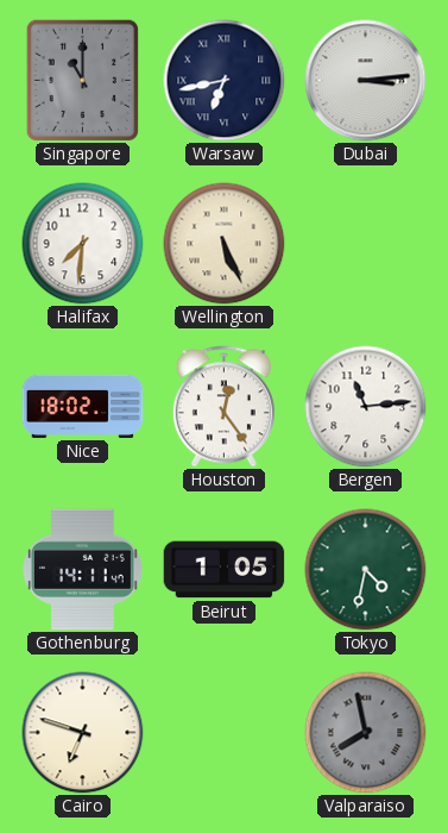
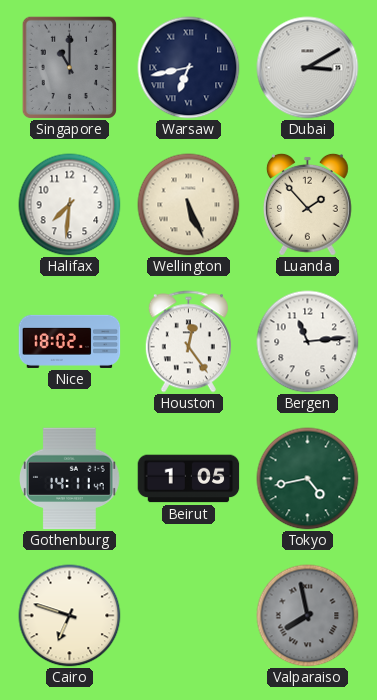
Dubai: 3:14 -> 3:10 (308, 68)
Luanda: none -> 1:53 (307, 204)
Tokyo: 4:32 -> 4:43 (308, 479)
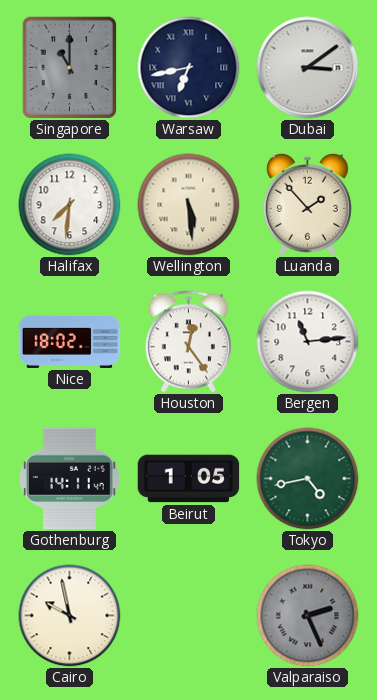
Dubai: 3:10 -> 3:09 (308, 68)
Wellington: 5:26 -> 5:29 (189, 205)
Cairo: 6:48 -> 9:58 (70, 616)
Valparaiso: 7:58 -> 2:26 (308, 616)
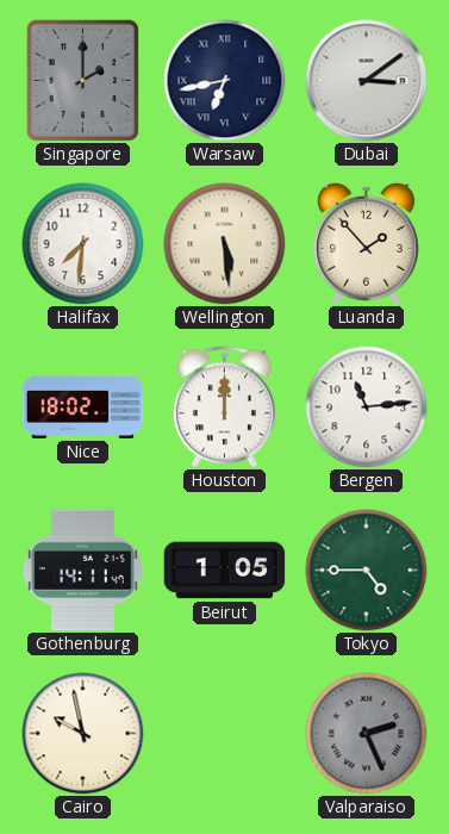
Singapore: 11:00 -> 2:00 (83, 80)
Houston: 12:24 -> 12:00 (224, 407)
Tokyo: 4:43 -> 4:45 (367, 571)
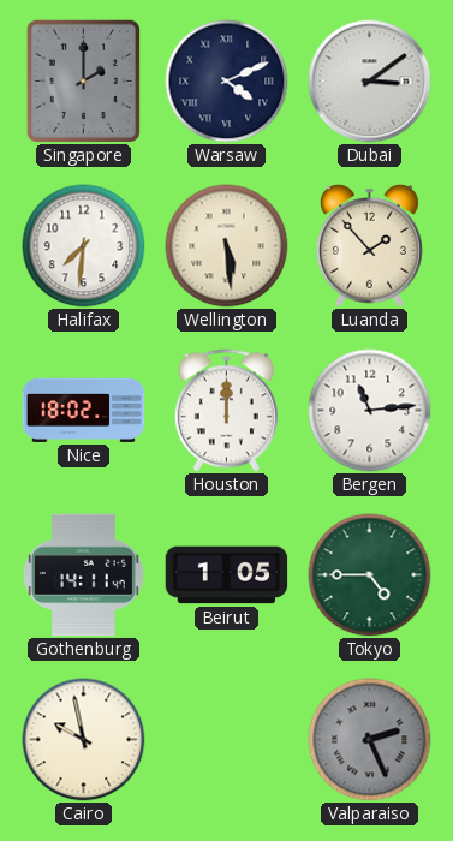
Warsaw: 6:43 -> 4:11 (227, 82)
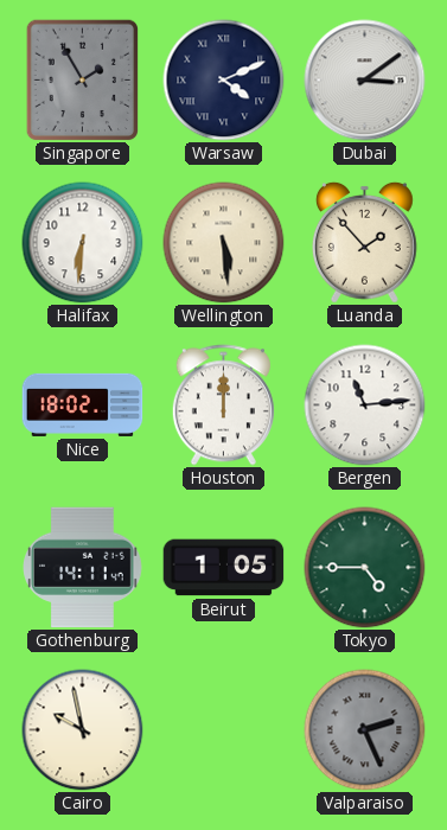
Singapore: 2:00 -> 1:55 (83, 79)
Halifax: 7:31 -> 6:31 (83, 243)
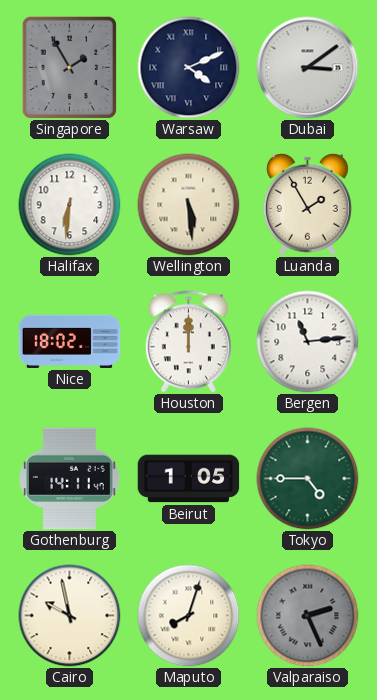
Luanda: 1:53 -> 1:55 (307, 204)
Maputo: none -> 8:03 (189, 616)
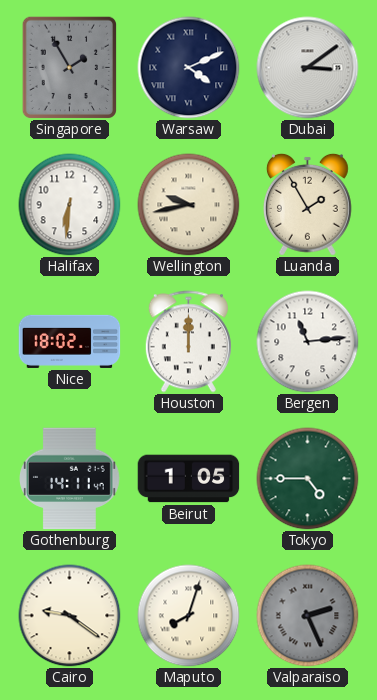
Wellington: 5:29 -> 9:43 (189, 205)
Cairo: 9:58 -> 9:21 (70, 616)
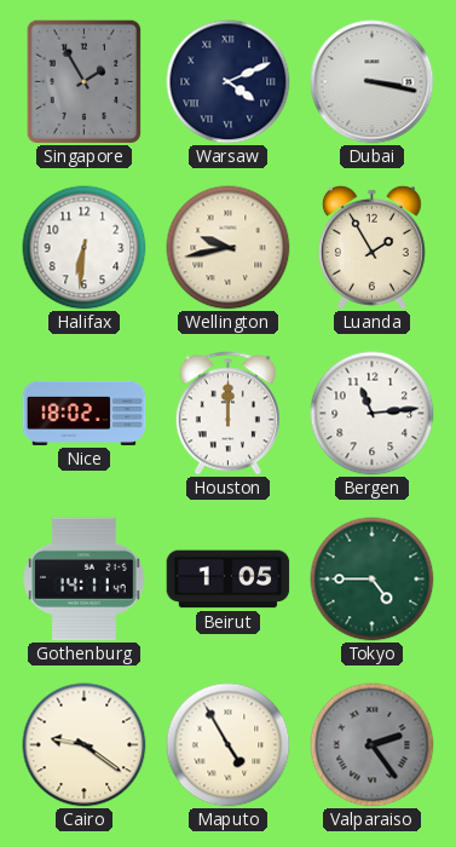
Dubai: 3:09 -> 3:17 (373, 82)
Maputo: 8:03 -> 4:55 (229, 745)
Valparaiso: 2:26 -> 2:24 (373, 745)
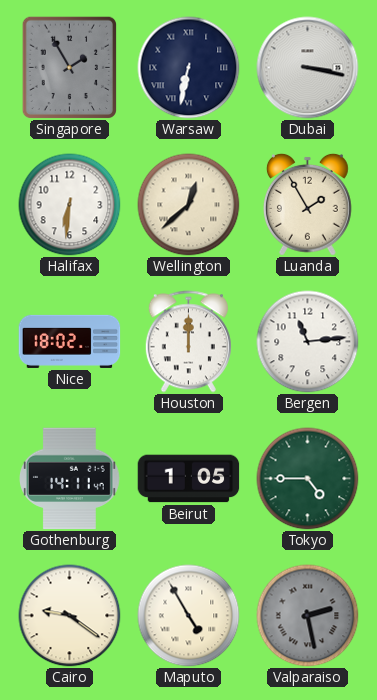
Warsaw: 4:11 -> 6:32 (189, 68)
Wellington: 9:43 -> 12:38 (189, 205)
Valparaiso: 2:24 -> 2:28 (308, 616)
